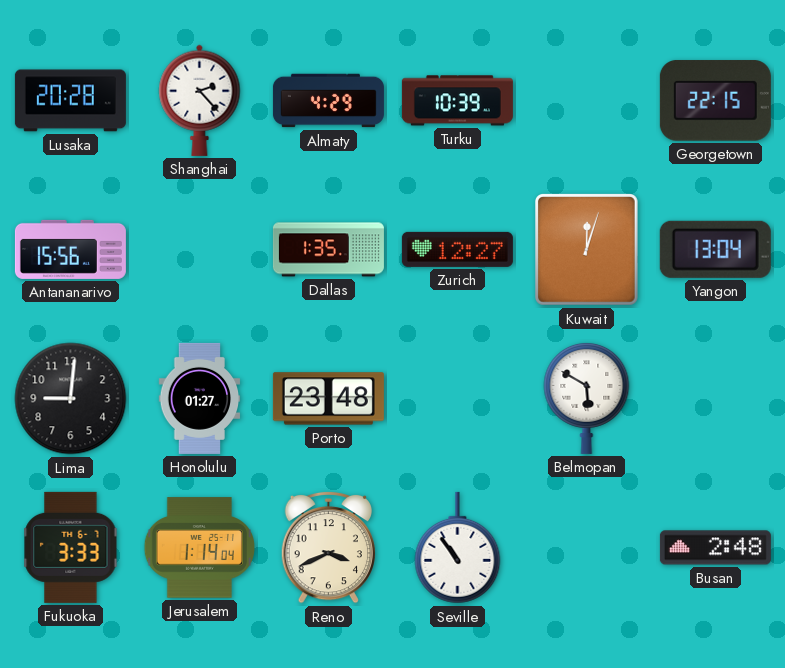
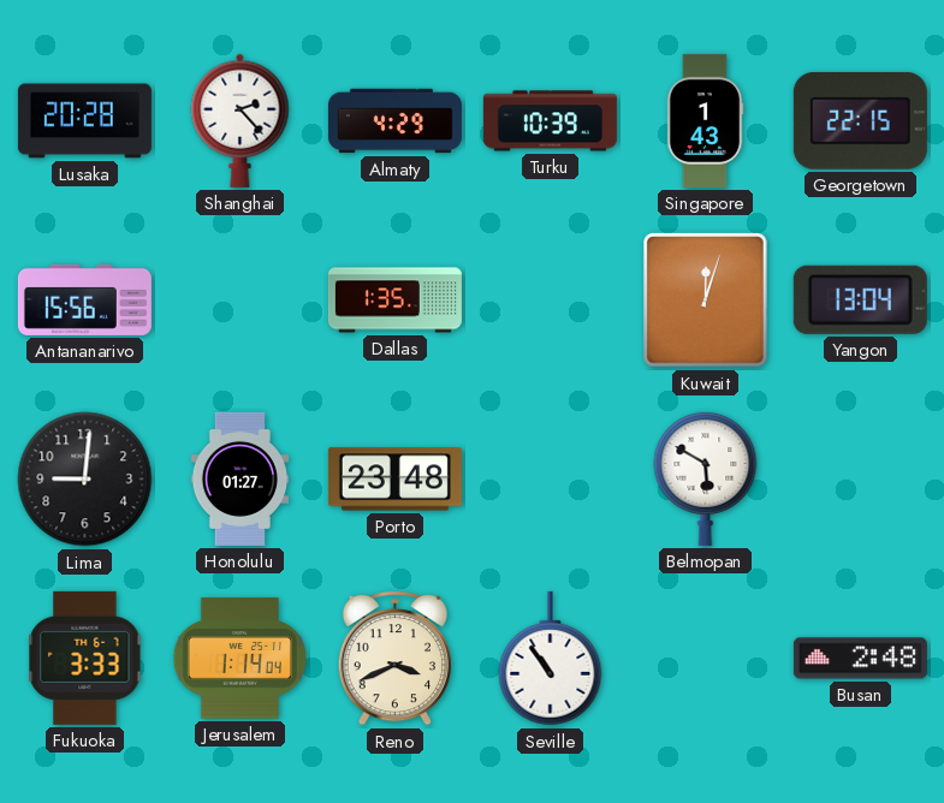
Singapore: none -> 1:43 (705, 120)
Zurich: 12:27 -> none (457, 249)
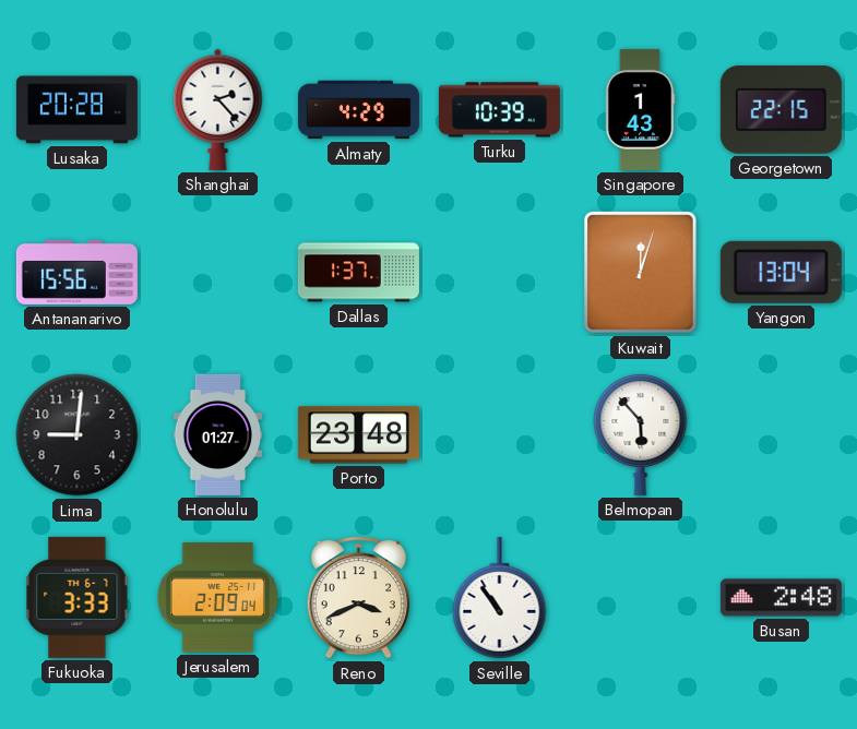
Dallas: 1:35 -> 1:37 (358, 273)
Belmopan: 5:50 -> 5:53 (641, 434)
Jerusalem: 1:14 -> 2:09 (217, 598)
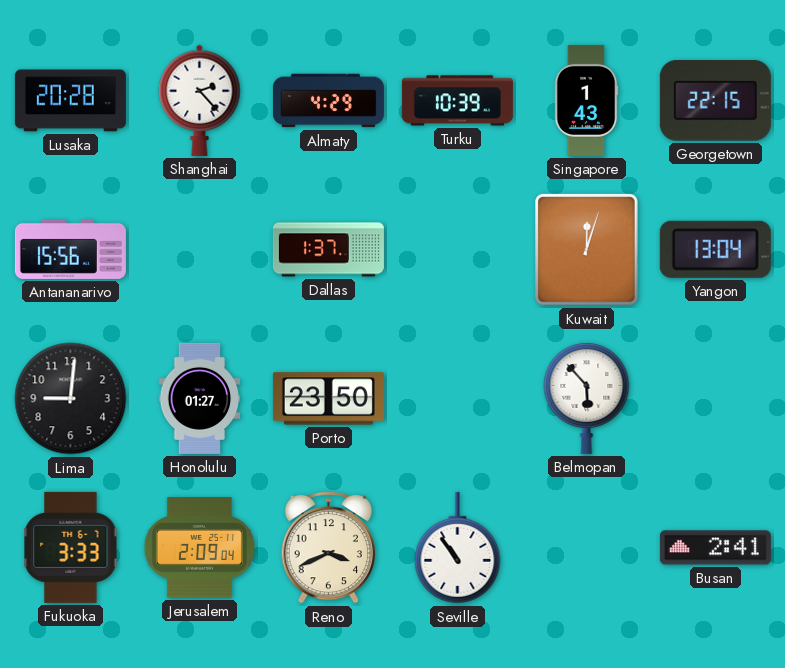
Porto: 23:48 -> 23:50 (328, 399)
Busan: 2:48 -> 2:41 (715, 548)
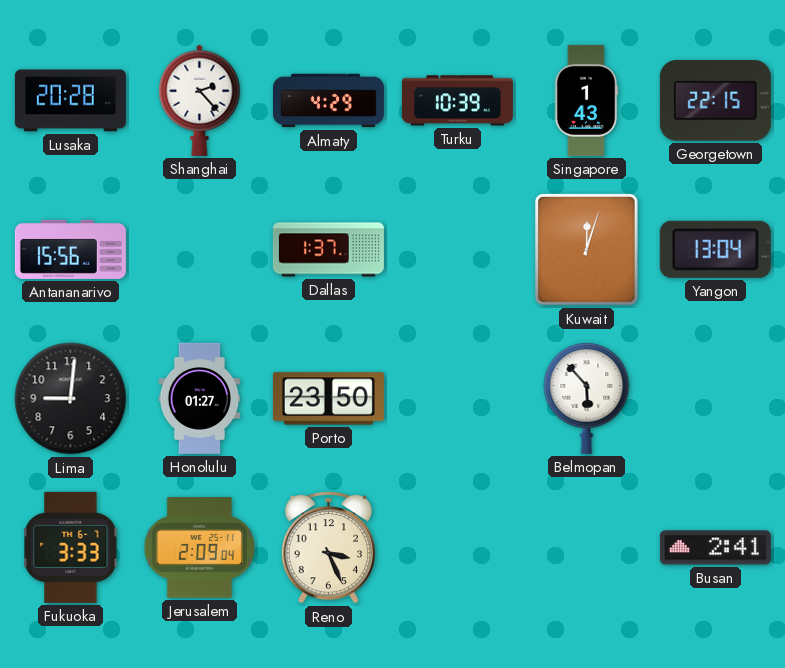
Reno: 3:41 -> 3:26 (328, 547)
Seville: 10:54 -> none (458, 548)
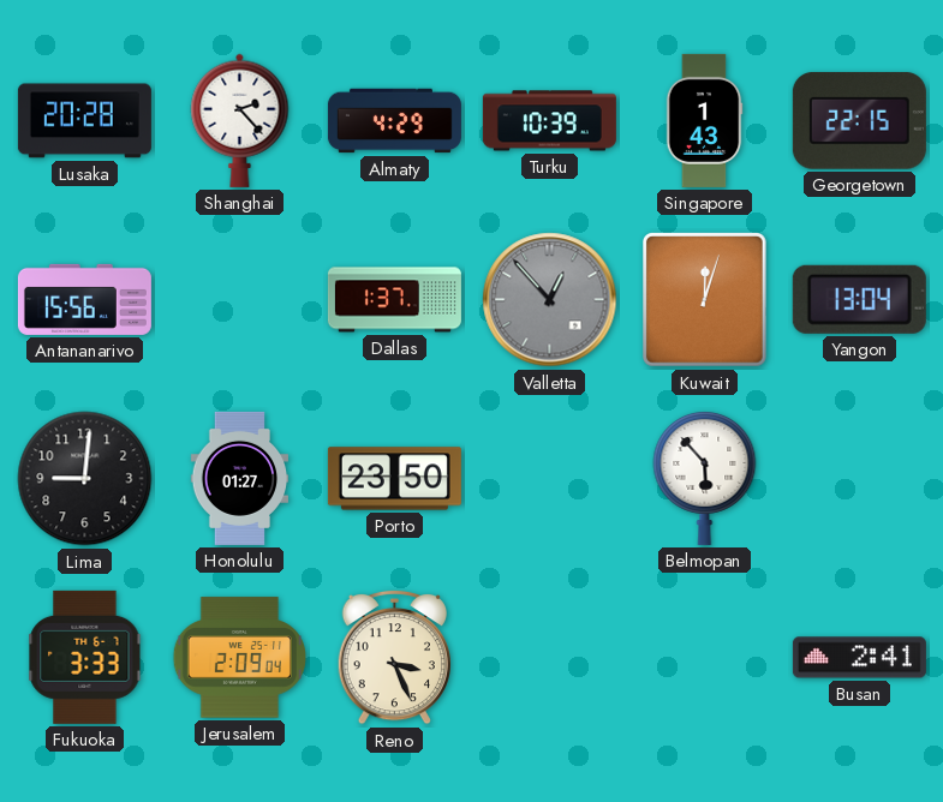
Valletta: none -> 12:53 (550, 300)
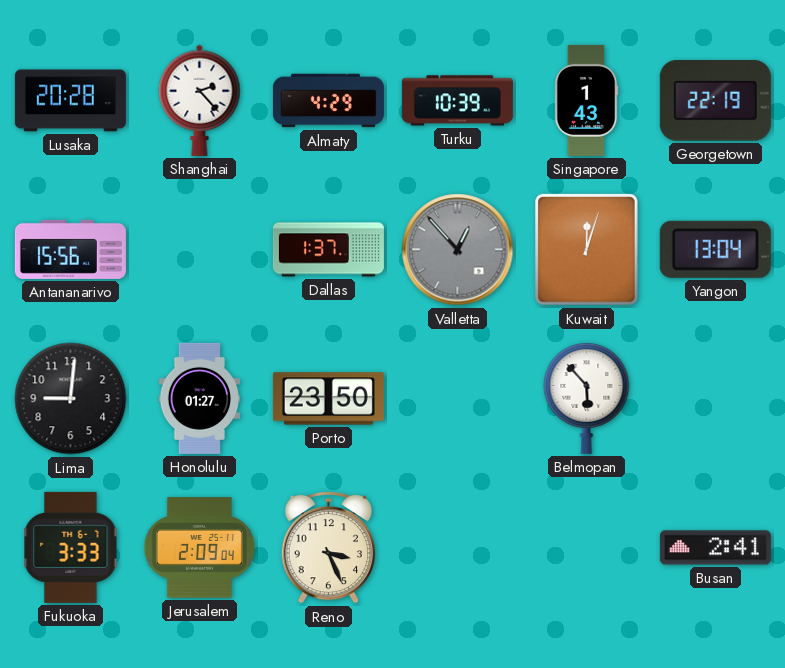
Georgetown: 22:15 -> 22:19 (715, 101)
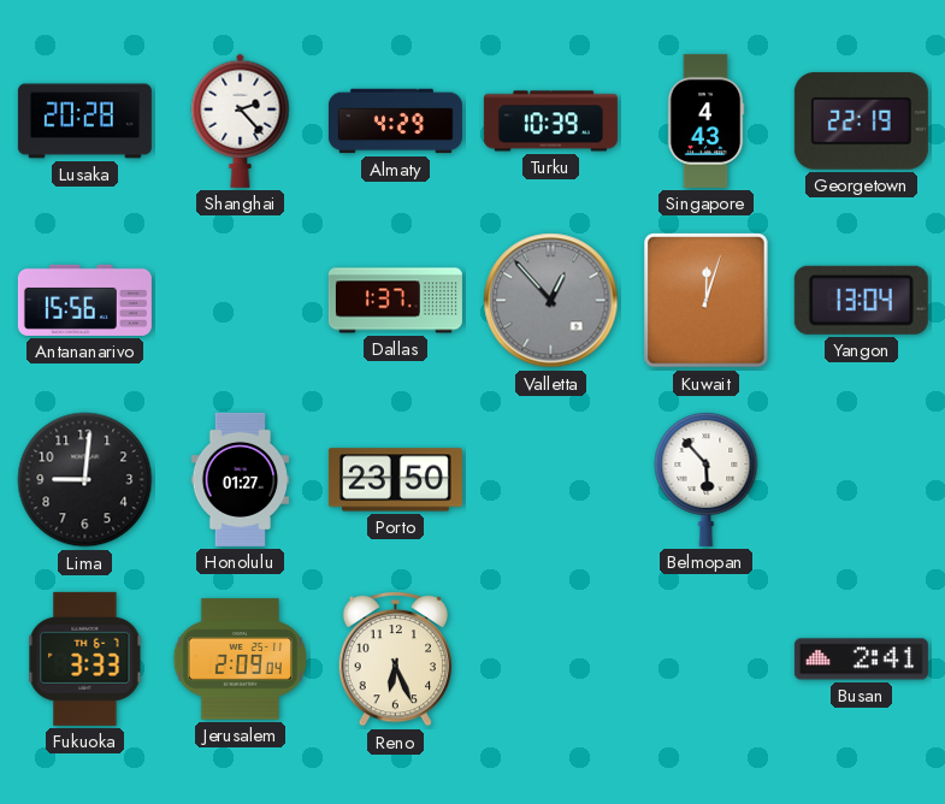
Singapore: 1:43 -> 4:43 (705, 120)
Reno: 3:26 -> 6:26 (395, 658)
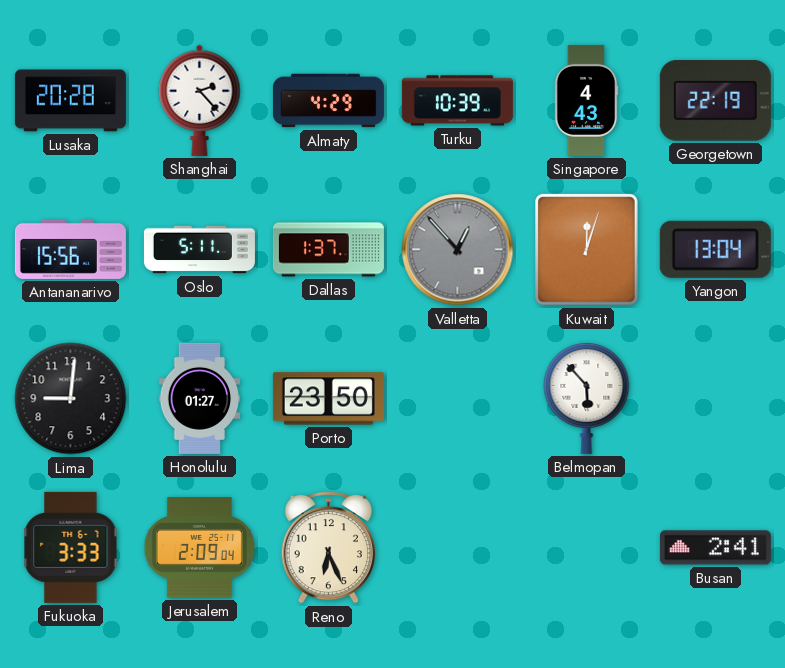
Oslo: none -> 5:11 (199, 250)
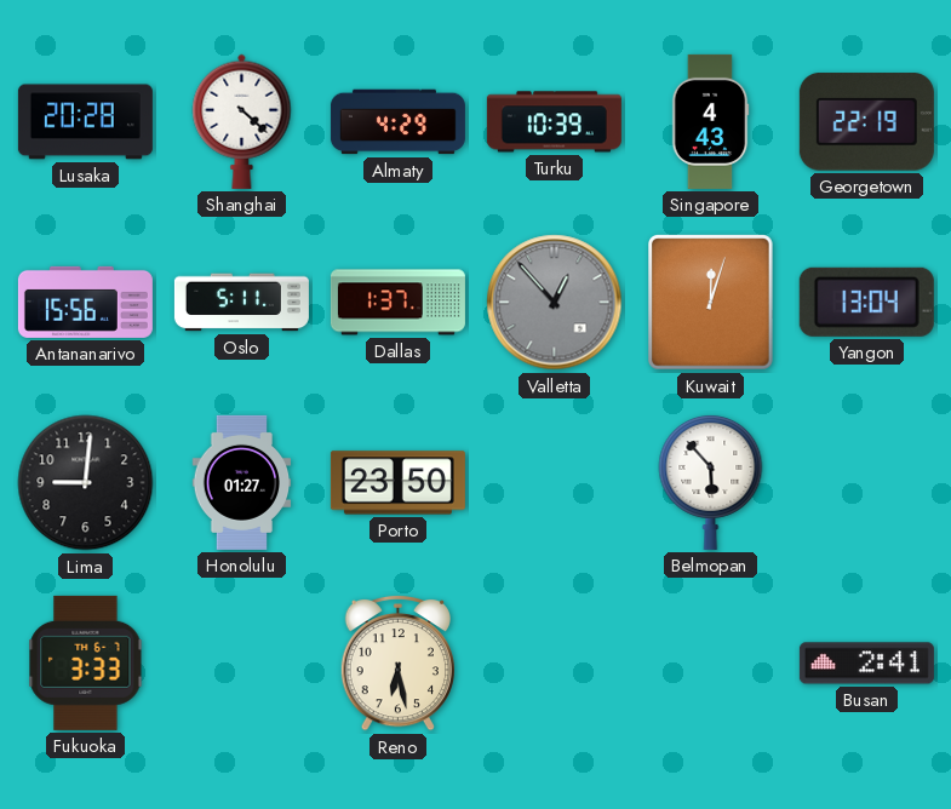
Shanghai: 2:23 -> 4:22 (242, 121)
Jerusalem: 2:09 -> none (199, 548)
Reno: 6:26 -> 6:28 (397, 662)
